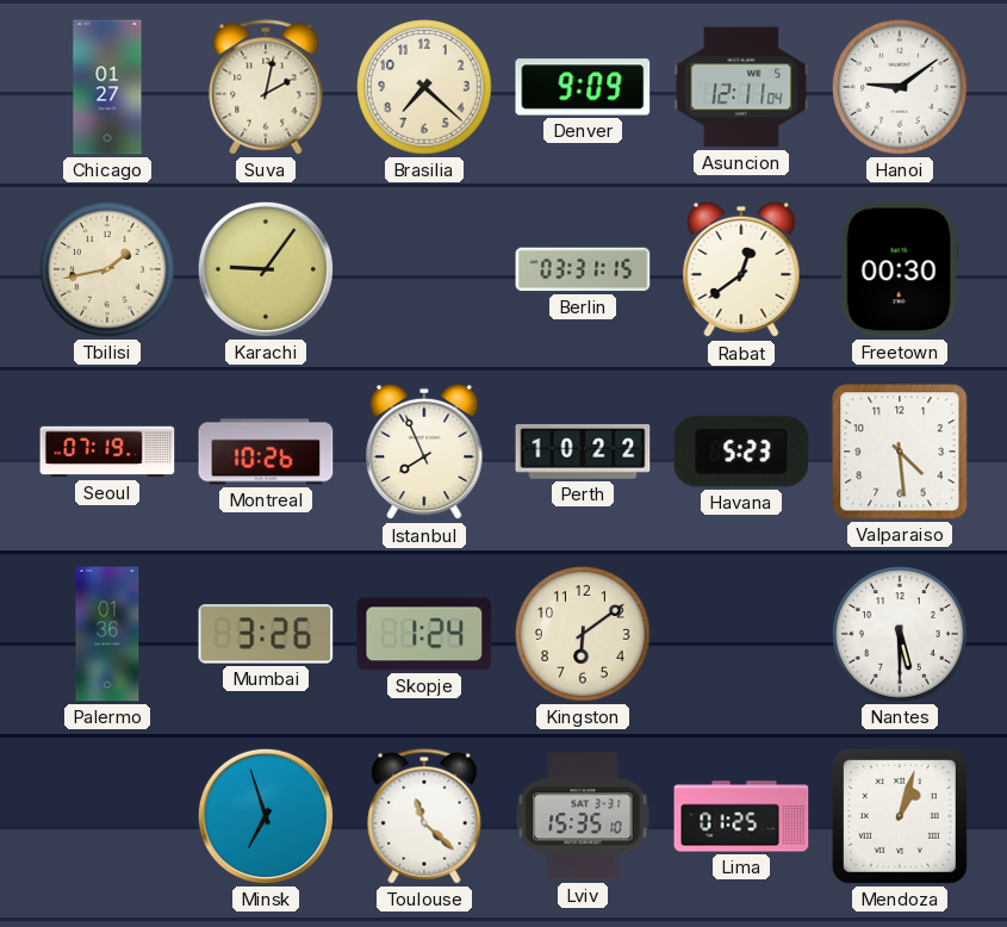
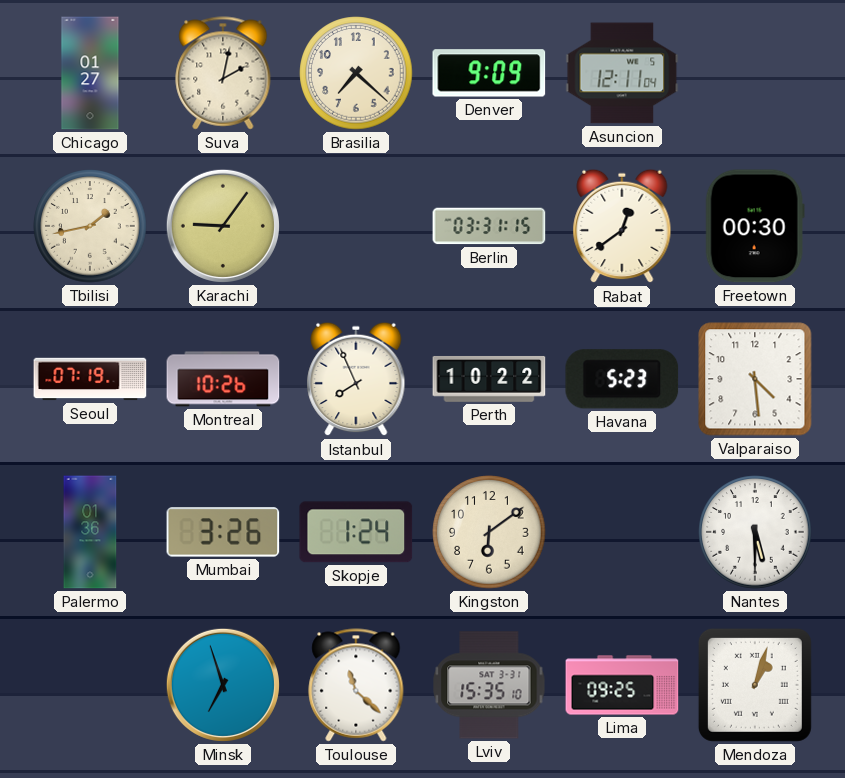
Hanoi: 9:09 -> none (900, 87)
Lima: 01:25 -> 09:25 (622, 685)
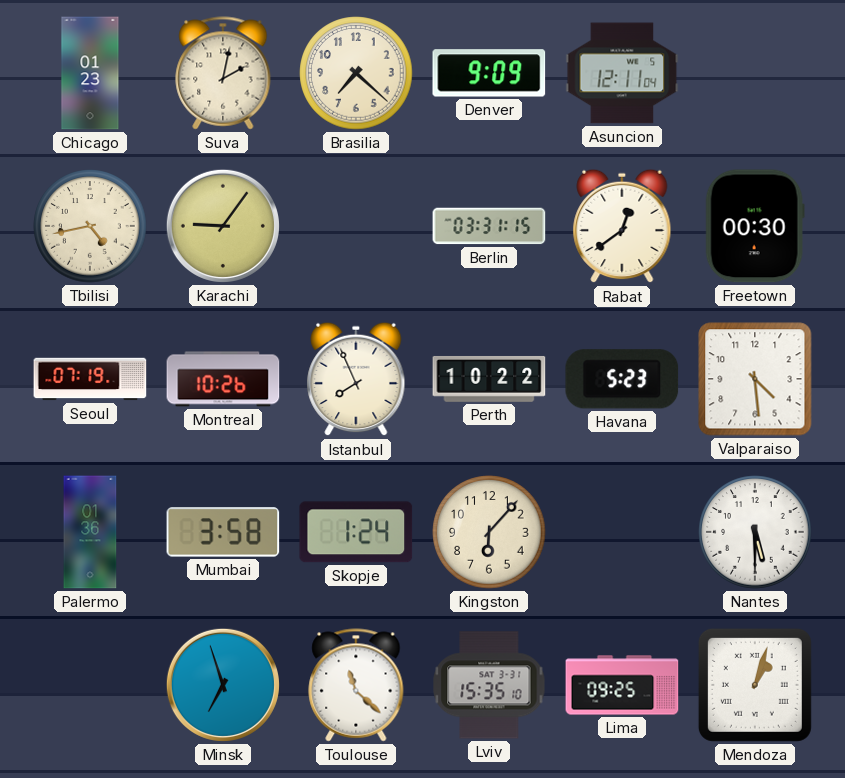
Chicago: 01:27 -> 01:23 (90, 73)
Tbilisi: 1:43 -> 4:43 (90, 226)
Mumbai: 3:26 -> 3:58 (223, 532)
Kingston: 6:09 -> 6:07 (489, 532)
